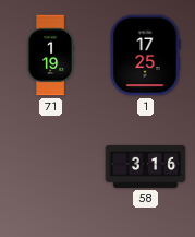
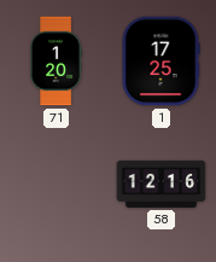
71: 1:19 -> 1:20 (56, 62)
58: 3:16 -> 12:16 (162, 184)
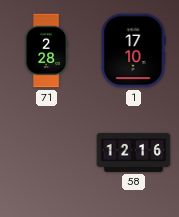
71: 1:20 -> 2:28 (46, 51)
1: 17:25 -> 17:10 (133, 51)
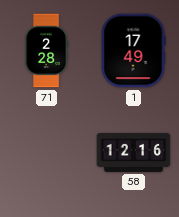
1: 17:10 -> 17:49 (133, 51)
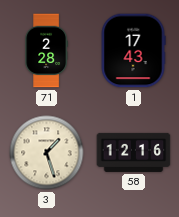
1: 17:49 -> 17:43 (133, 51)
3: none -> 1:27 (47, 153)
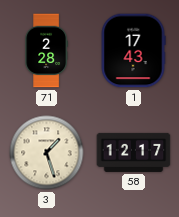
58: 12:16 -> 12:17 (134, 152)
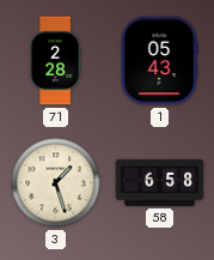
1: 17:43 -> 05:43 (159, 61)
58: 12:17 -> 6:58 (160, 182)
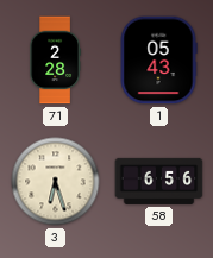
3: 1:27 -> 6:27 (56, 182)
58: 6:58 -> 6:56 (159, 181)
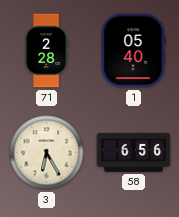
1: 05:43 -> 05:40 (133, 51)
3: 6:27 -> 6:25 (47, 153)
